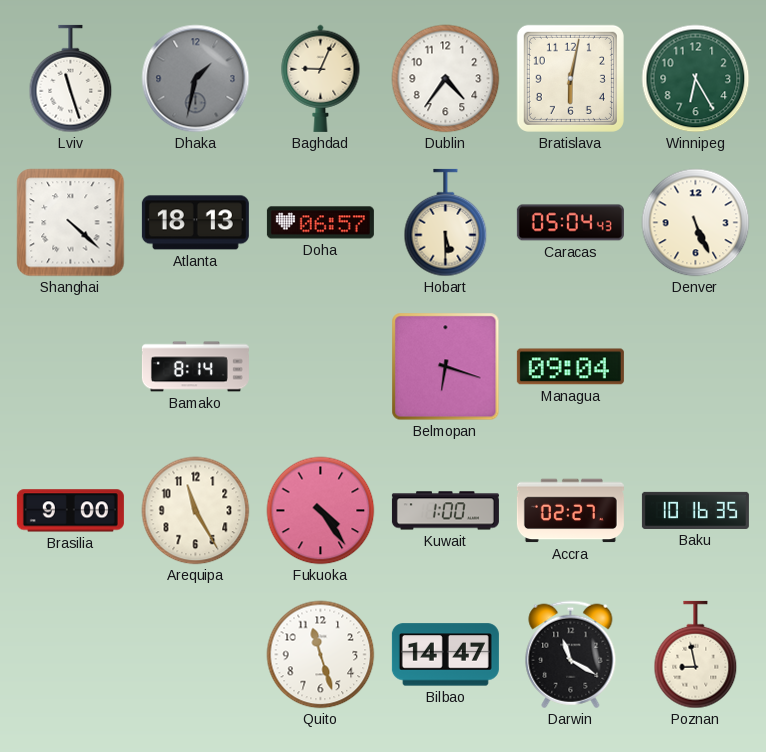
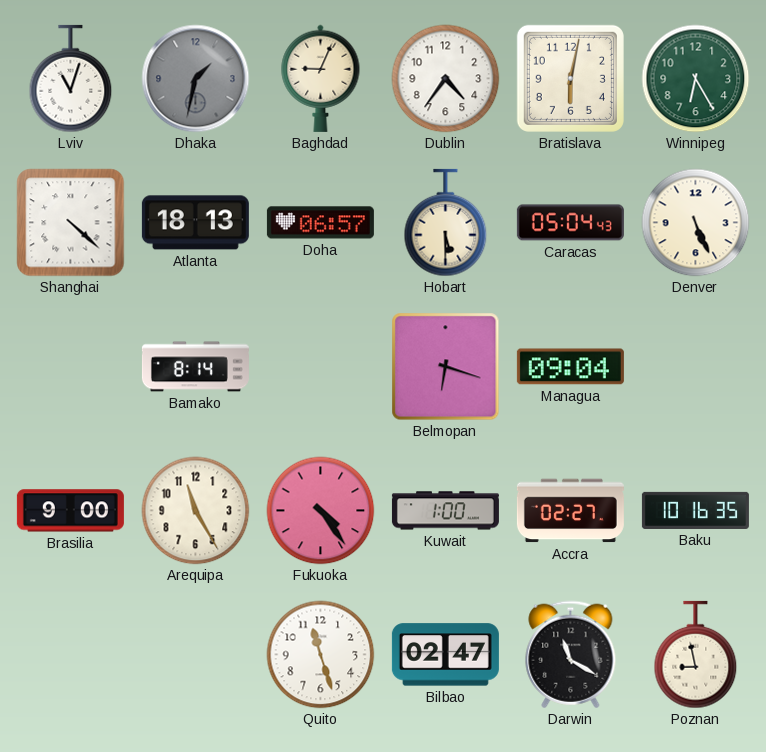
Lviv: 11:27 -> 11:03 (71, 79)
Bilbao: 14:47 -> 02:47 (445, 655)
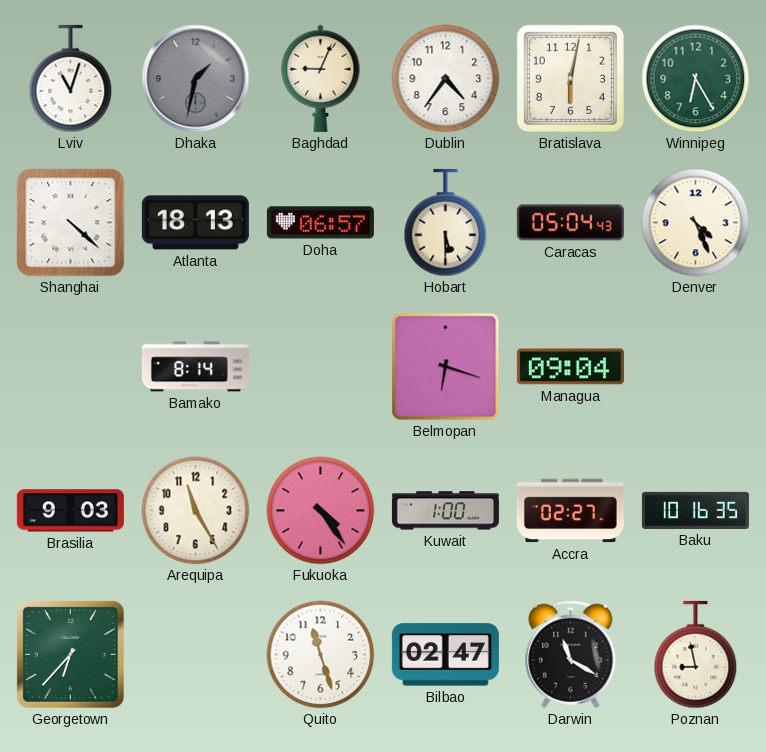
Denver: 5:26 -> 4:26 (696, 223)
Brasilia: 9:00 -> 9:03 (70, 511)
Georgetown: none -> 6:37 (70, 654)
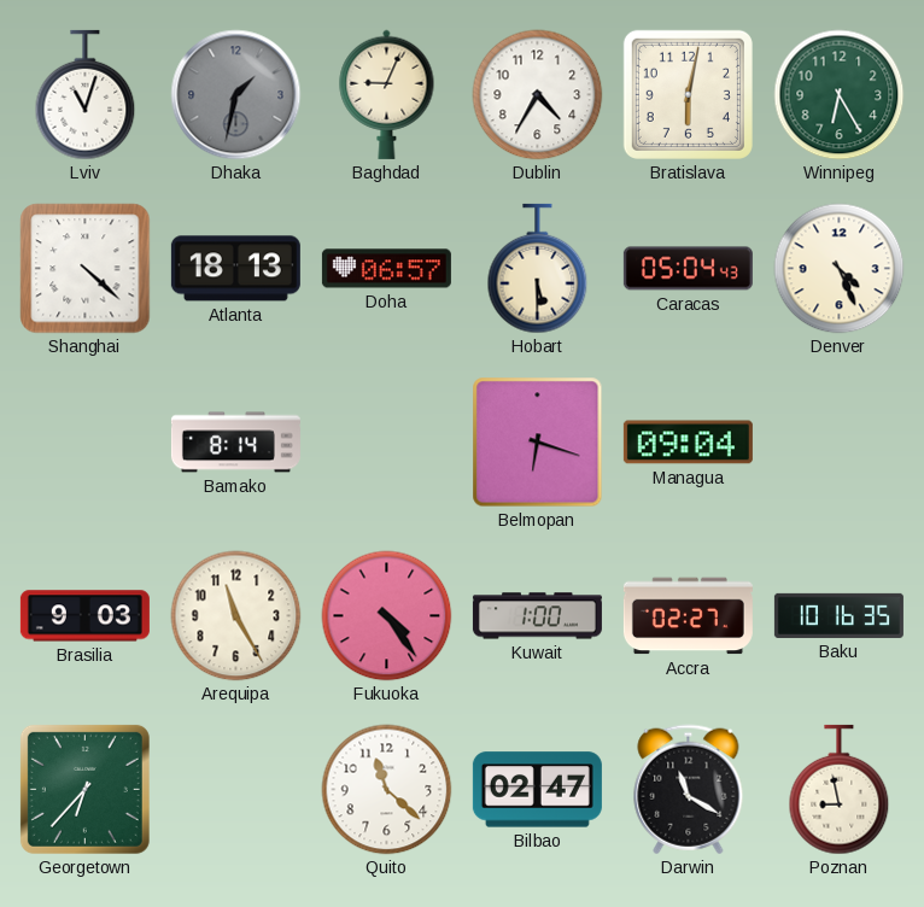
Dublin: 4:36 -> 4:35 (538, 95)
Quito: 11:27 -> 11:22 (387, 790)
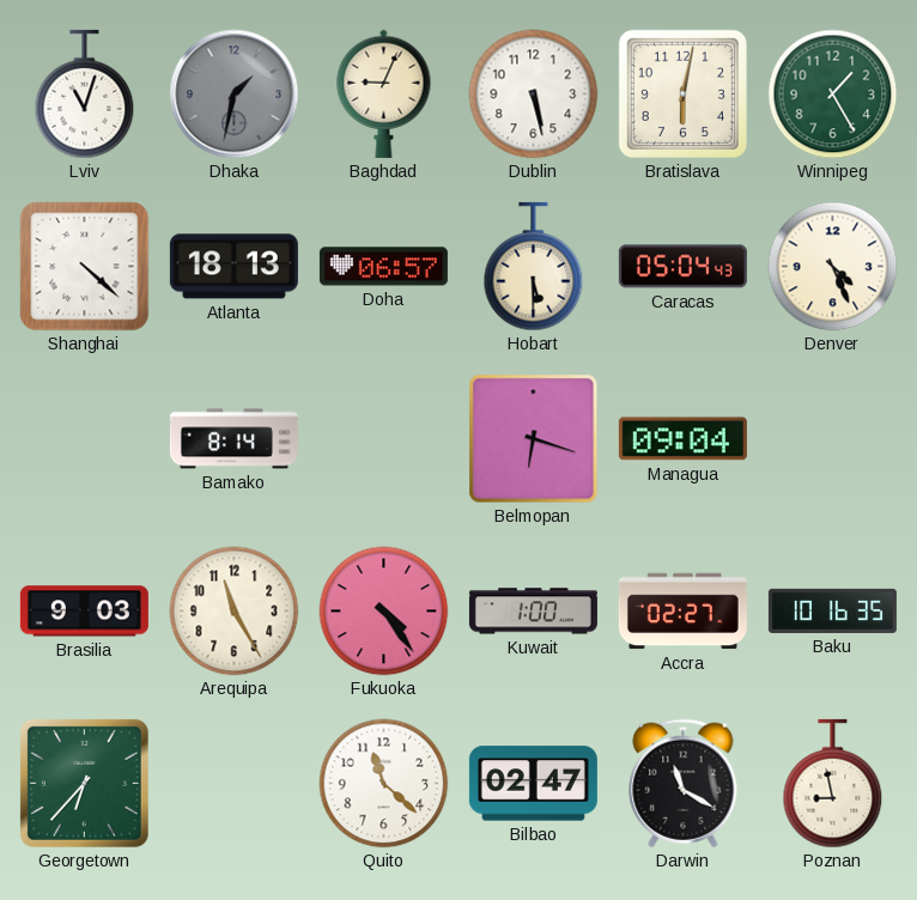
Dublin: 4:35 -> 5:28 (534, 95)
Winnipeg: 6:25 -> 1:25 (833, 95)
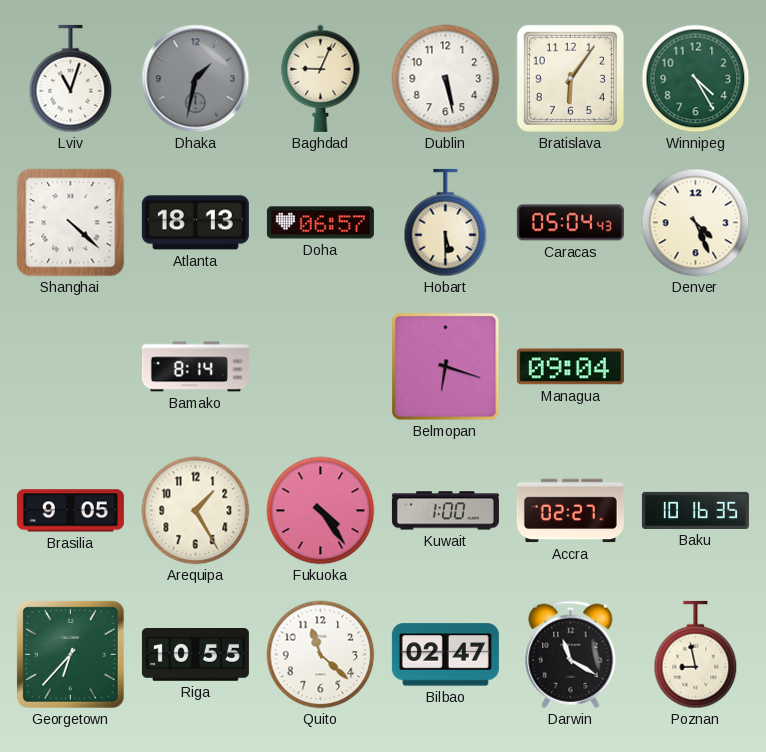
Bratislava: 6:02 -> 6:06 (570, 78)
Winnipeg: 1:25 -> 4:25 (696, 79)
Brasilia: 9:03 -> 9:05 (70, 511)
Arequipa: 11:25 -> 1:25 (196, 511)
Riga: none -> 10:55 (195, 655)
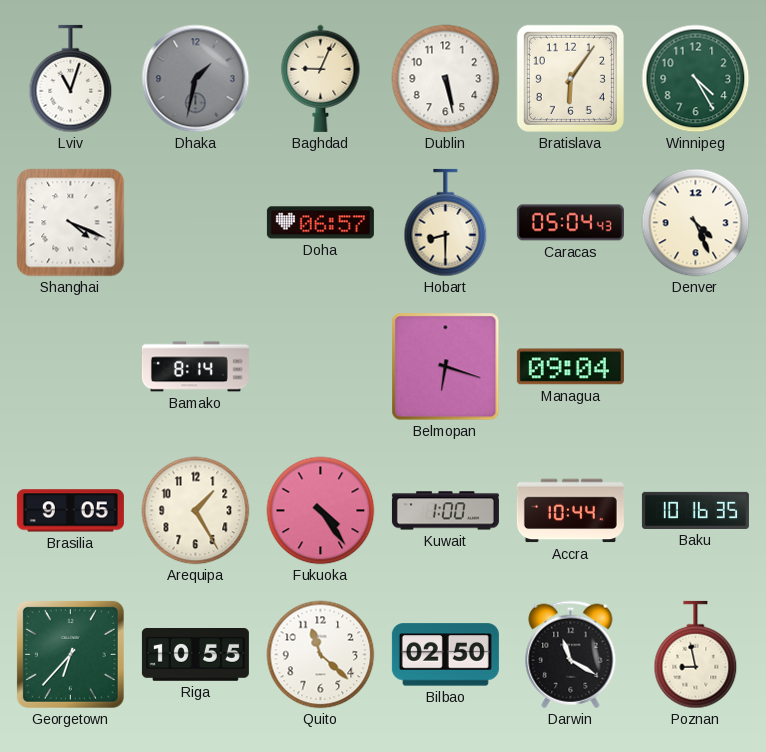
Shanghai: 4:22 -> 4:19 (71, 223)
Atlanta: 18:13 -> none (195, 223)
Hobart: 5:30 -> 8:30 (446, 223)
Accra: 02:27 -> 10:44 (570, 511)
Bilbao: 02:47 -> 02:50 (445, 655)
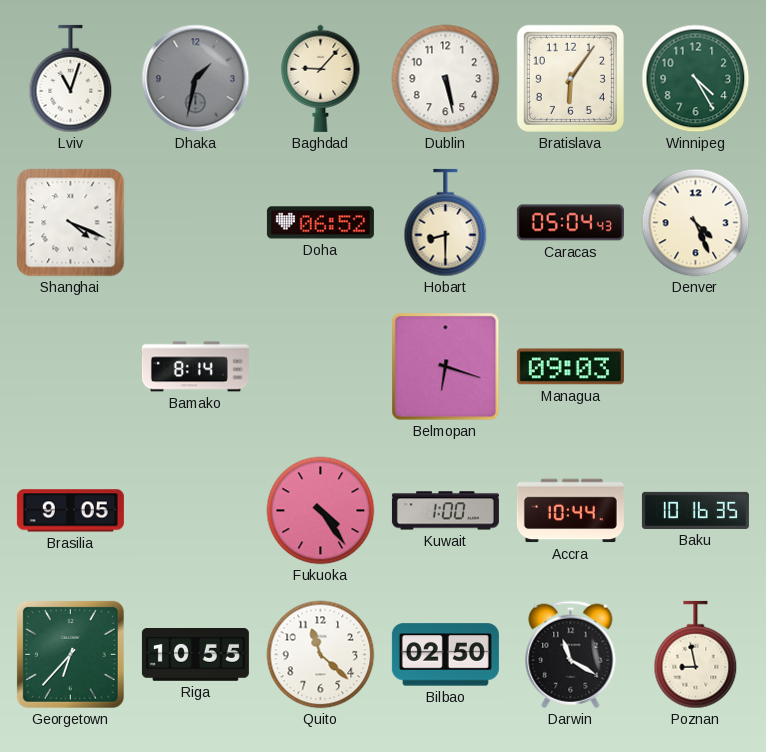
Baghdad: 9:04 -> 9:07 (321, 78)
Doha: 06:57 -> 06:52 (320, 223)
Managua: 09:04 -> 09:03 (570, 367)
Arequipa: 1:25 -> none (196, 511)
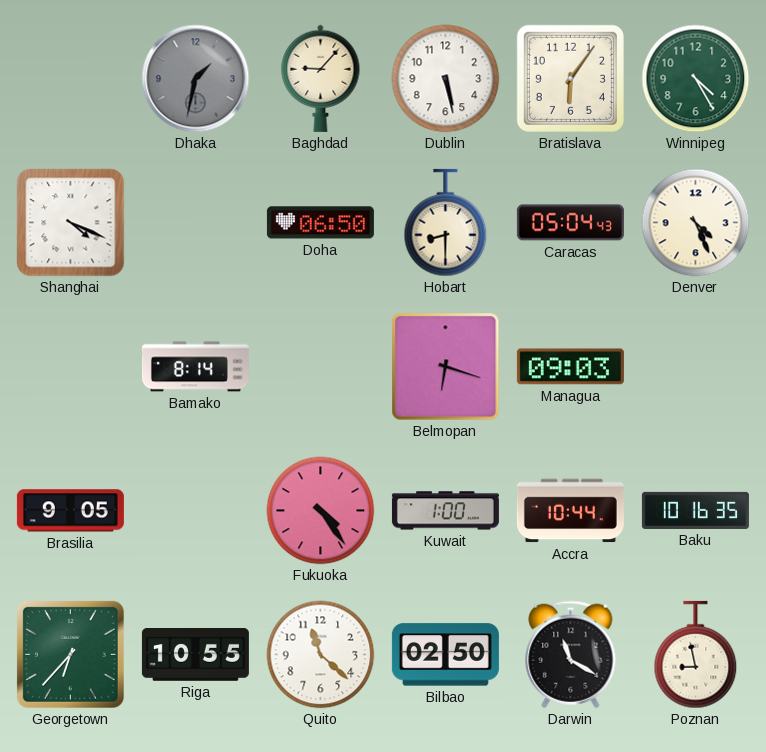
Lviv: 11:03 -> none (71, 79)
Doha: 06:52 -> 06:50 (320, 223)
